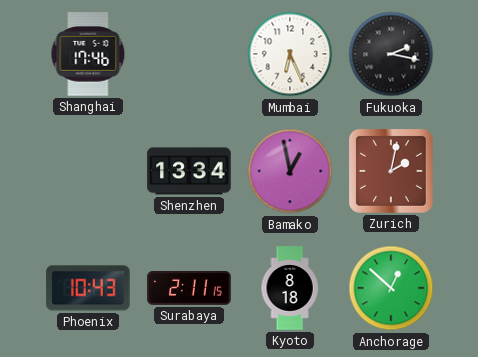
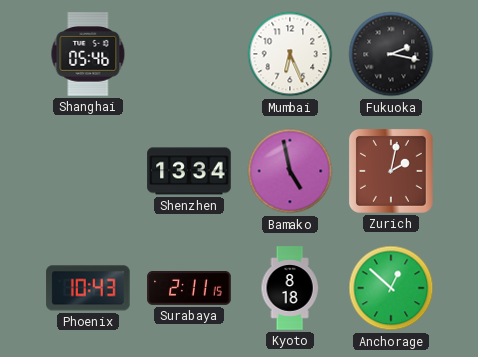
Shanghai: 17:46 -> 05:46 (88, 54)
Bamako: 12:58 -> 4:58 (290, 171)
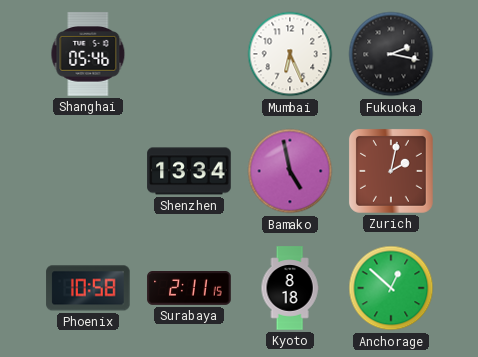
Phoenix: 10:43 -> 10:58 (88, 288)
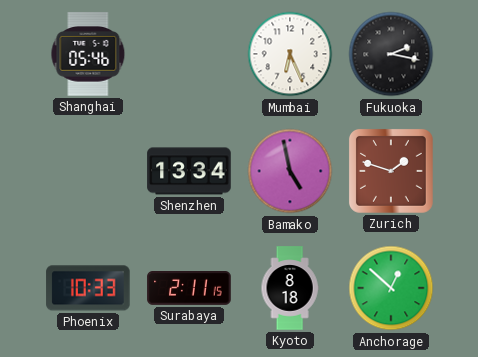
Zurich: 2:02 -> 1:48 (391, 171)
Phoenix: 10:58 -> 10:33 (88, 288)
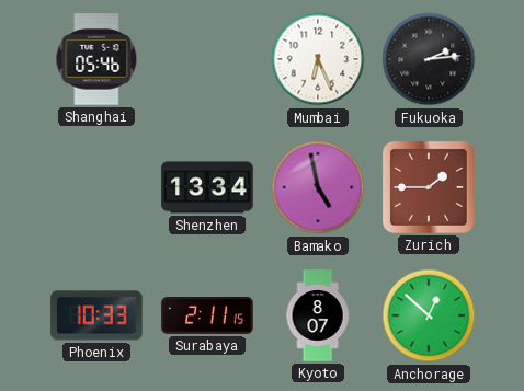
Fukuoka: 2:17 -> 2:14 (429, 59)
Zurich: 1:48 -> 1:45 (429, 187)
Kyoto: 8:18 -> 8:07 (318, 315)
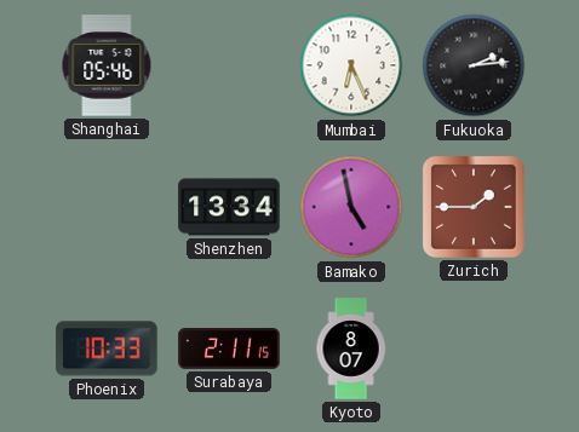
Anchorage: 12:52 -> none (429, 315)
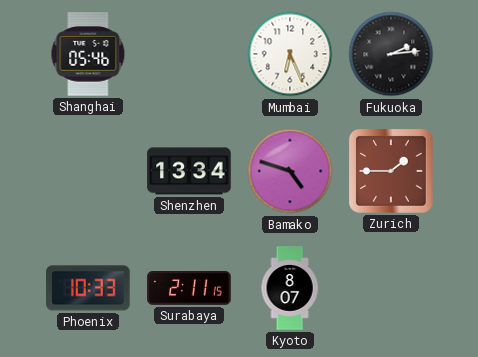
Bamako: 4:58 -> 4:48 (290, 171)
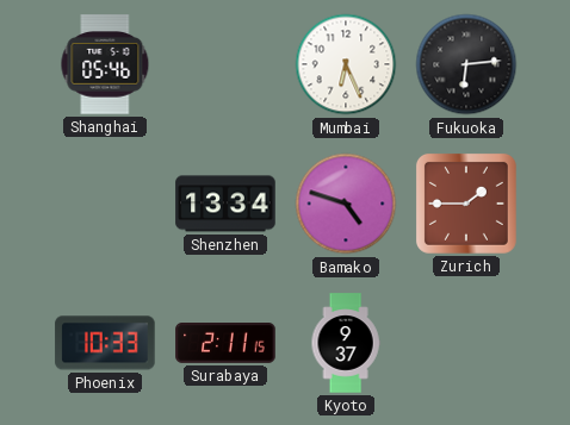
Fukuoka: 2:14 -> 6:14 (466, 64)
Kyoto: 8:07 -> 9:37 (346, 343)
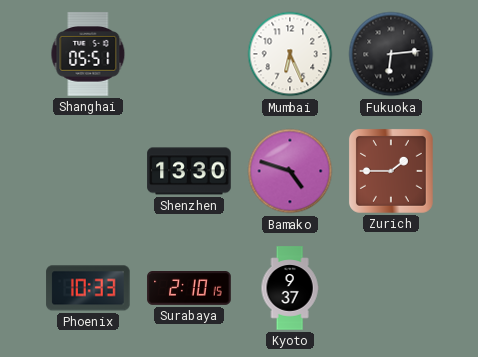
Shanghai: 05:46 -> 05:51 (88, 54)
Shenzhen: 13:34 -> 13:30 (189, 171)
Surabaya: 2:11 -> 2:10 (189, 289)
